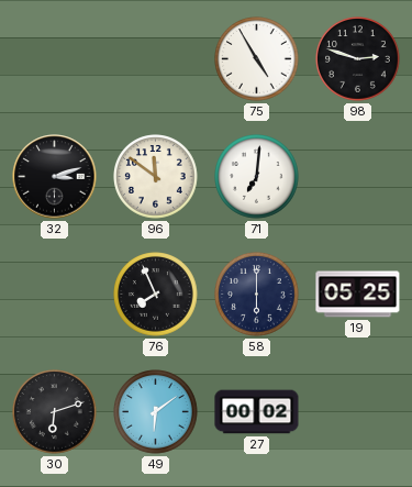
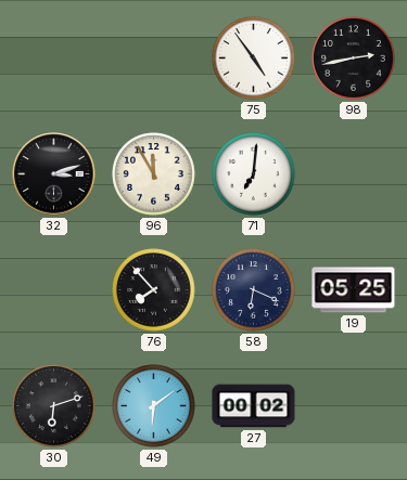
75: 4:55 -> 4:54 (254, 59)
98: 2:48 -> 2:43 (354, 59)
96: 11:51 -> 11:55 (154, 174)
76: 7:56 -> 7:53 (154, 290)
58: 6:00 -> 6:19 (254, 290)
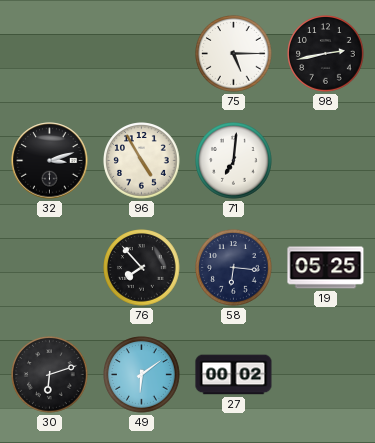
75: 4:54 -> 5:15 (234, 54)
96: 11:55 -> 4:55 (142, 161)
58: 6:19 -> 6:16 (234, 268)
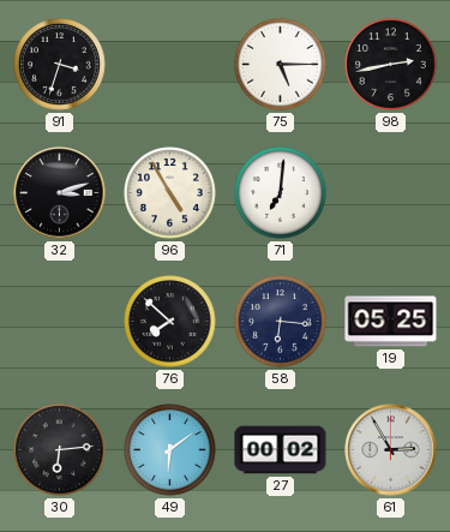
91: none -> 3:33 (60, 65)
76: 7:53 -> 7:52 (170, 322)
30: 6:12 -> 6:14 (60, 450)
61: none -> 2:55 (391, 450)
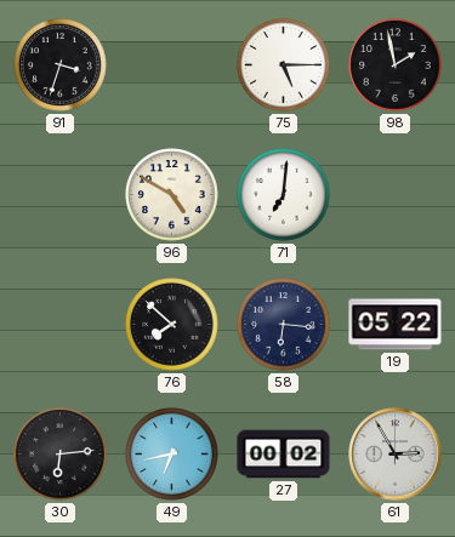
98: 2:43 -> 1:58 (396, 65)
32: 3:12 -> none (60, 193)
96: 4:55 -> 4:50 (172, 195)
19: 05:25 -> 05:22 (396, 325)
49: 6:09 -> 6:43 (172, 455)
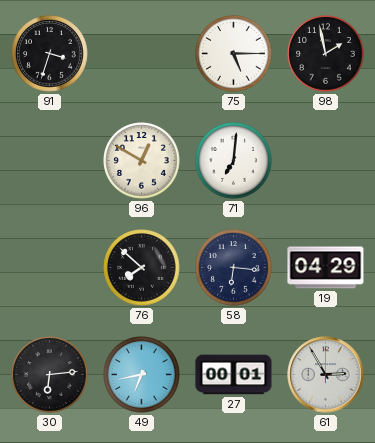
96: 4:50 -> 12:50 (142, 161)
19: 05:22 -> 04:29 (326, 268)
27: 00:02 -> 00:01 (234, 375)
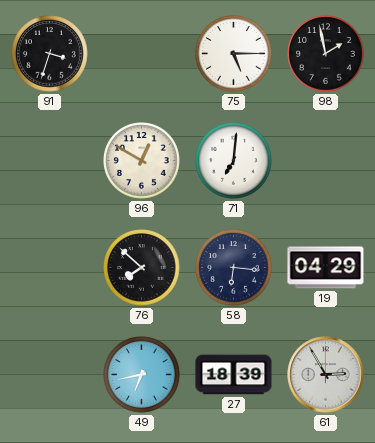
30: 6:14 -> none (50, 375)
27: 00:01 -> 18:39 (234, 375)
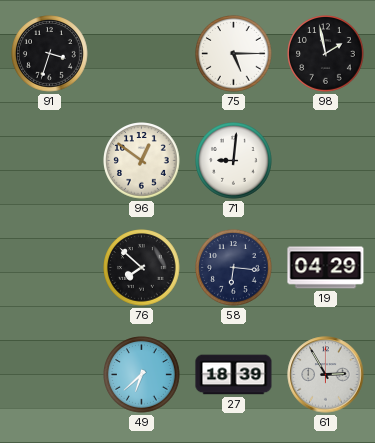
96: 12:50 -> 12:51 (142, 161)
71: 7:01 -> 9:01 (234, 161)
49: 6:43 -> 6:38 (142, 375)
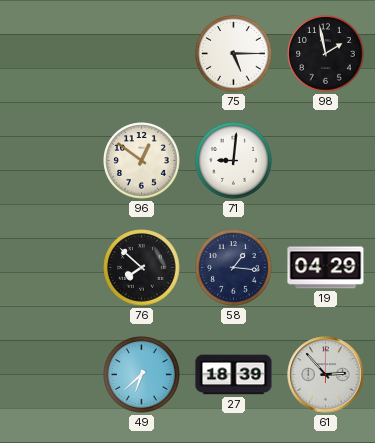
91: 3:33 -> none (50, 54)
58: 6:16 -> 1:16 (234, 268)
61: 2:55 -> 2:53 (326, 375)
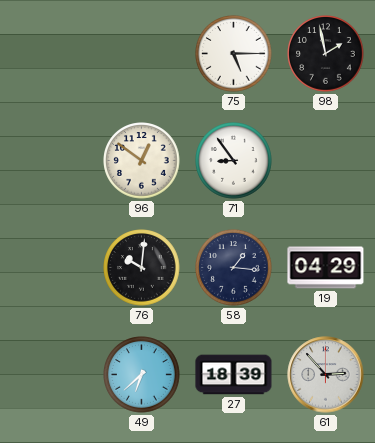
71: 9:01 -> 8:54 (234, 161)
76: 7:52 -> 10:01 (142, 268)
